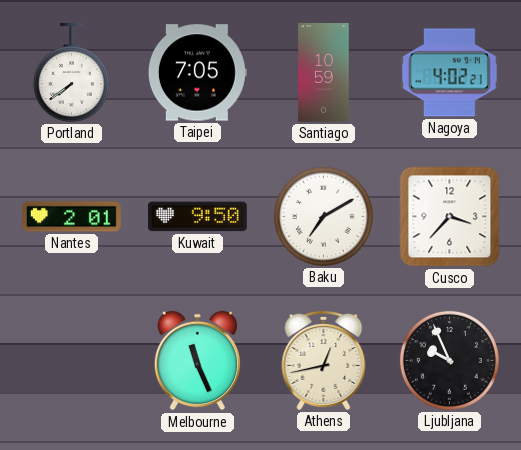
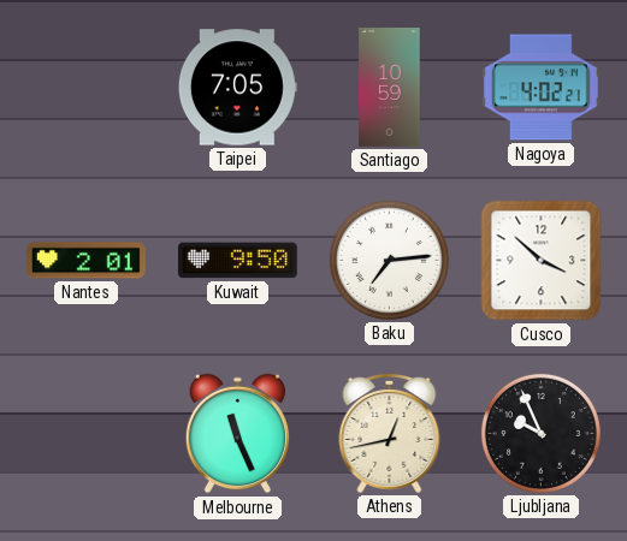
Portland: 7:39 -> none (71, 73)
Baku: 7:10 -> 7:14 (389, 260)
Cusco: 3:37 -> 3:52 (542, 261)
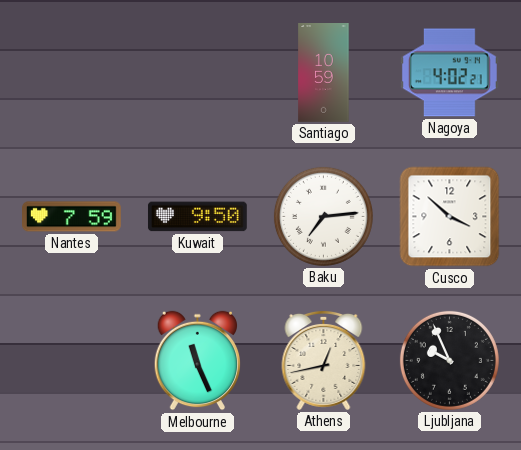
Taipei: 7:05 -> none (237, 88)
Nantes: 2:01 -> 7:59 (72, 217)
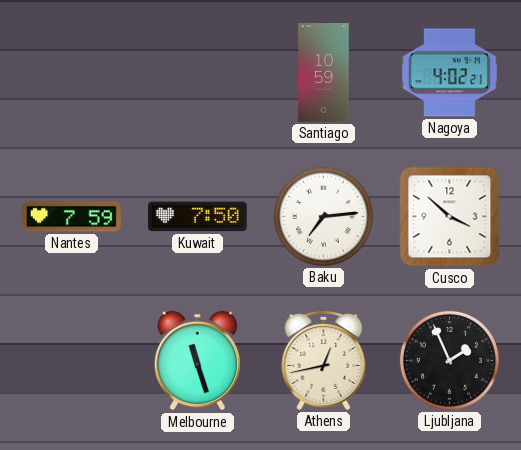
Kuwait: 9:50 -> 7:50 (197, 217)
Melbourne: 11:26 -> 11:27 (197, 361)
Ljubljana: 9:56 -> 1:56 (449, 360)
